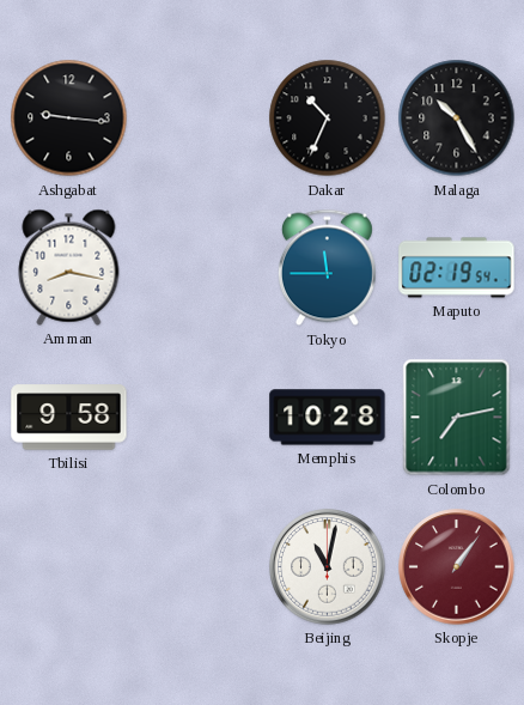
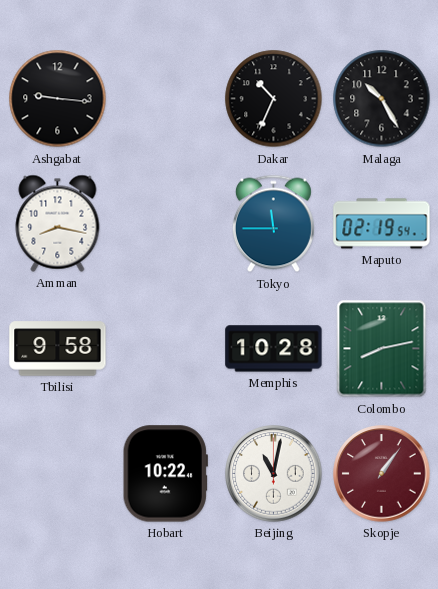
Colombo: 7:13 -> 8:13 (382, 349)
Hobart: none -> 10:22 (165, 474)
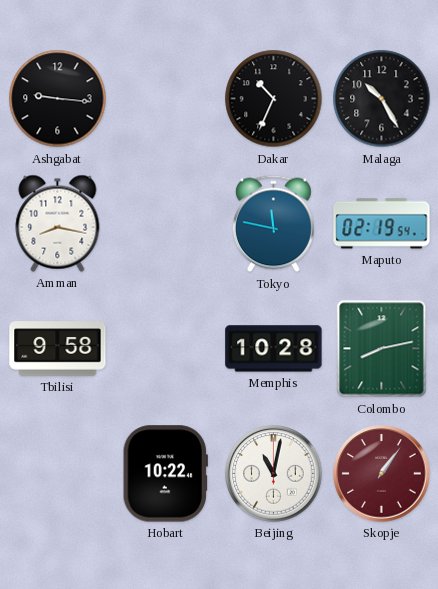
Tokyo: 11:45 -> 11:47 (273, 224)
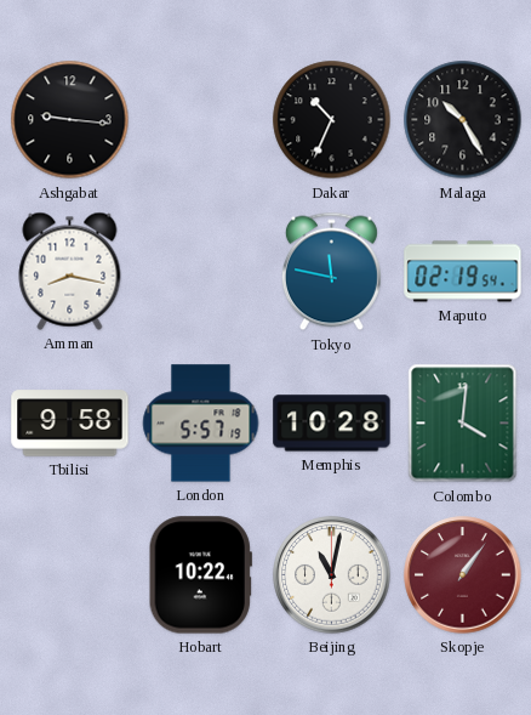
London: none -> 5:57 (201, 424)
Colombo: 8:13 -> 4:01 (463, 424)
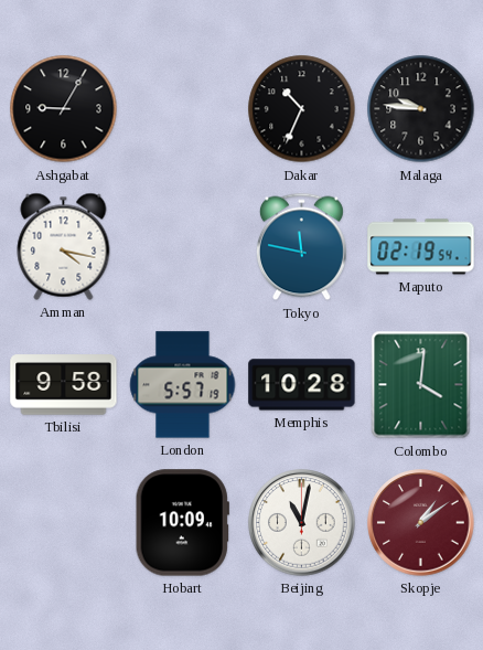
Ashgabat: 9:16 -> 9:05 (64, 109)
Malaga: 10:25 -> 9:46 (421, 109)
Amman: 8:17 -> 4:17 (64, 246)
Hobart: 10:22 -> 10:09 (182, 523)
Skopje: 1:06 -> 1:09 (421, 523)
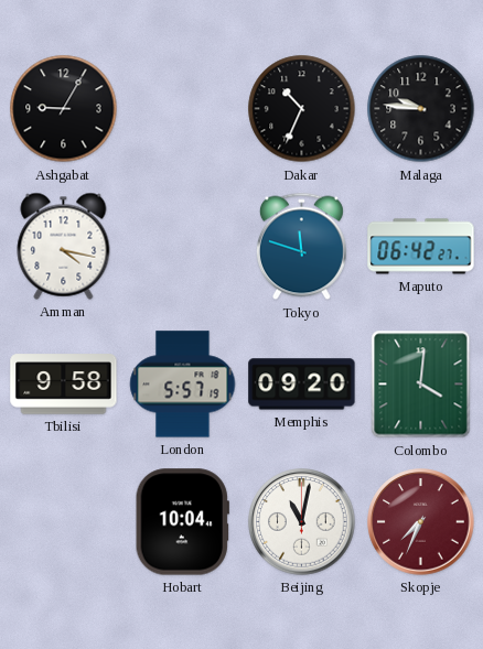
Tokyo: 11:47 -> 11:48 (301, 247)
Maputo: 02:19 -> 06:42 (421, 247)
Memphis: 10:28 -> 09:20 (302, 385)
Hobart: 10:09 -> 10:04 (182, 522)
Skopje: 1:09 -> 7:34 (421, 522)
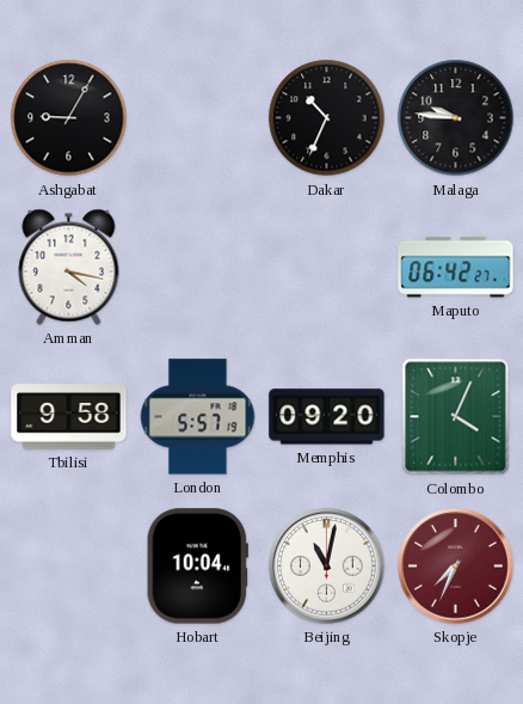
Tokyo: 11:48 -> none (301, 247)
Colombo: 4:01 -> 4:04 (456, 417)
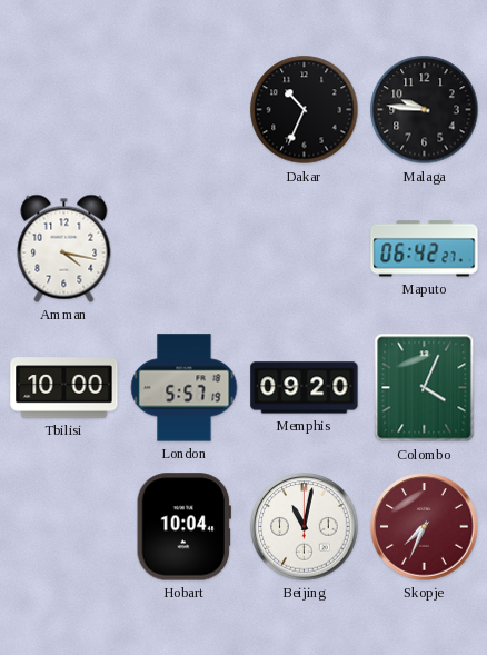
Ashgabat: 9:05 -> none (69, 118)
Tbilisi: 9:58 -> 10:00 (64, 388)
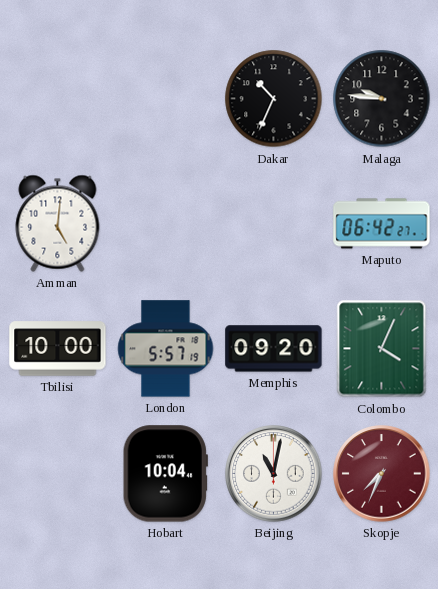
Amman: 4:17 -> 5:01 (58, 223)
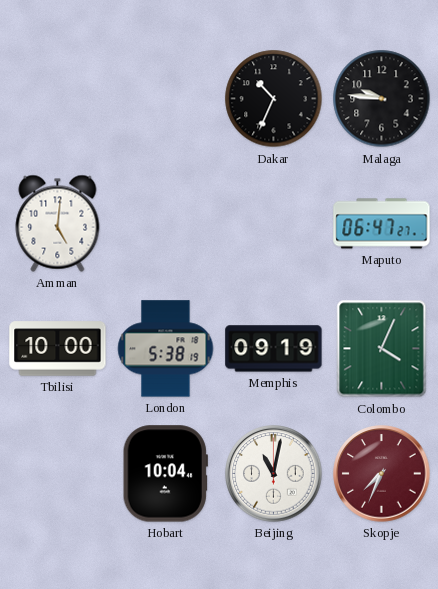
Maputo: 06:42 -> 06:47 (382, 224)
London: 5:57 -> 5:38 (166, 349)
Memphis: 09:20 -> 09:19 (274, 349)
